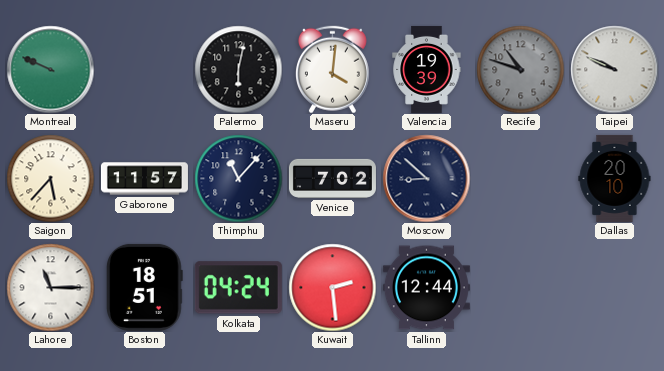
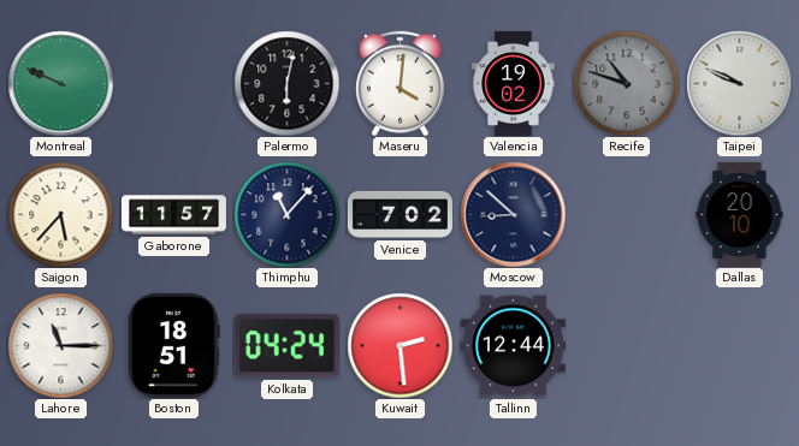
Valencia: 19:39 -> 19:02 (514, 83)
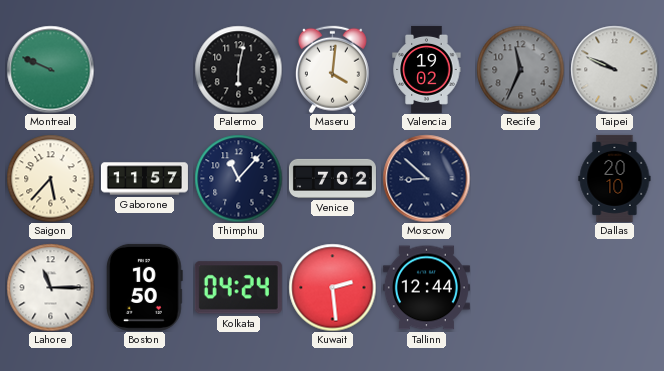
Recife: 10:48 -> 11:34 (520, 69)
Boston: 18:51 -> 10:50 (145, 287)
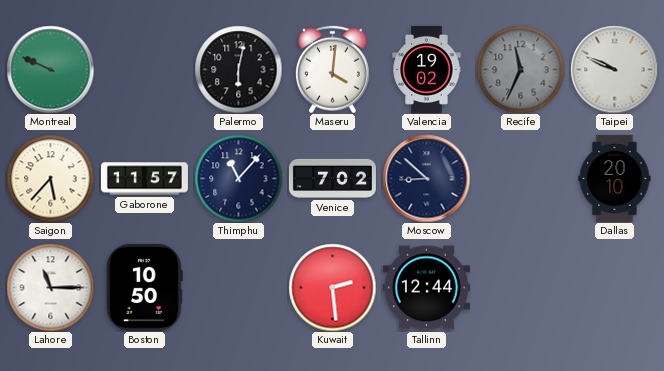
Kolkata: 04:24 -> none (238, 288)
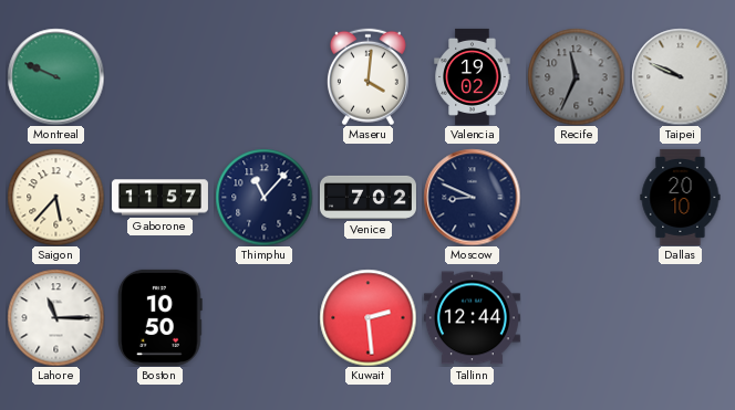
Palermo: 6:02 -> none (238, 69)
Moscow: 8:52 -> 8:49 (472, 197)
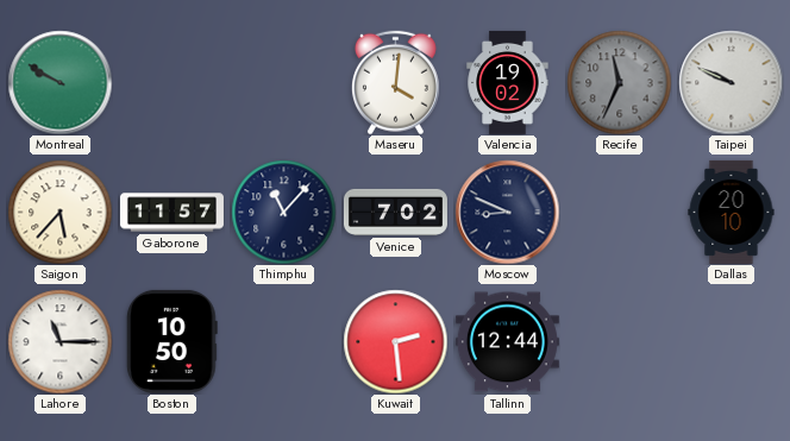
Montreal: 9:49 -> 9:50 (59, 82)
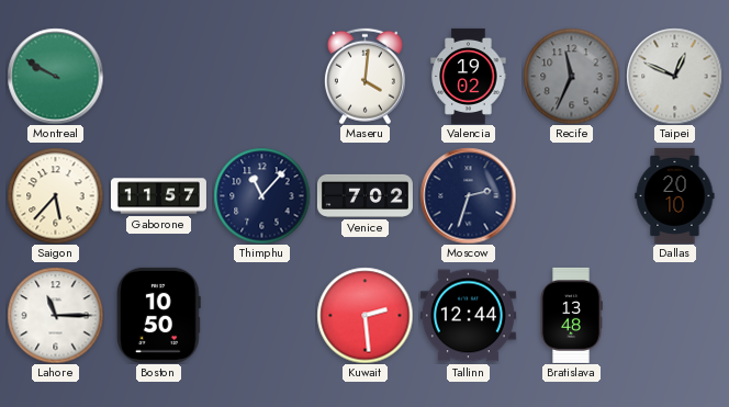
Taipei: 9:49 -> 12:49 (674, 76)
Moscow: 8:49 -> 2:33 (468, 195)
Bratislava: none -> 13:48 (571, 315)
